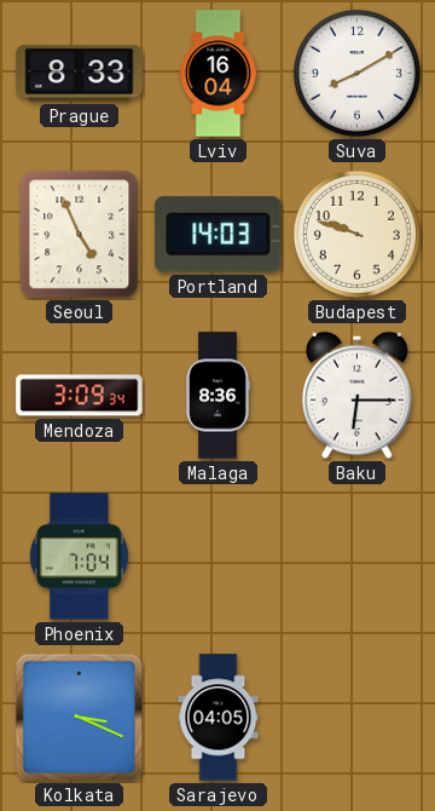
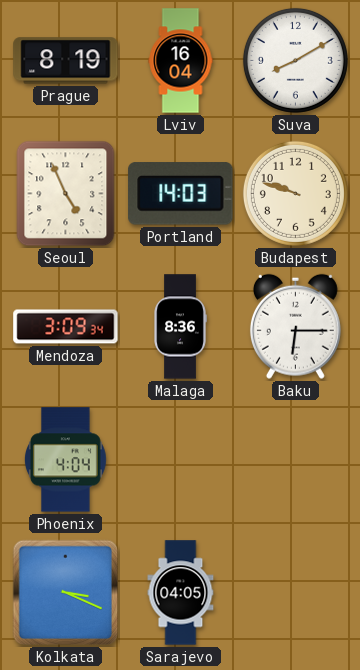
Prague: 8:33 -> 8:19 (66, 61)
Phoenix: 7:04 -> 4:04 (65, 460)
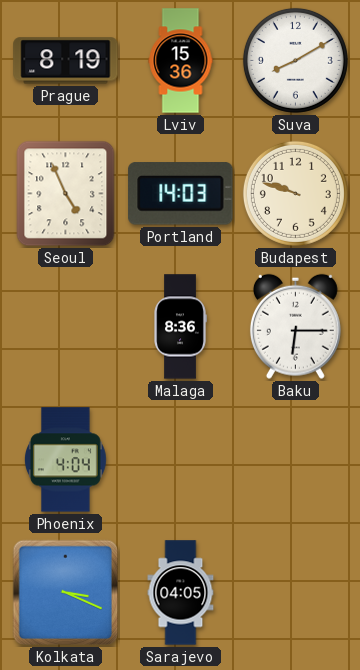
Lviv: 16:04 -> 15:36 (181, 61)
Mendoza: 3:09 -> none (66, 327)
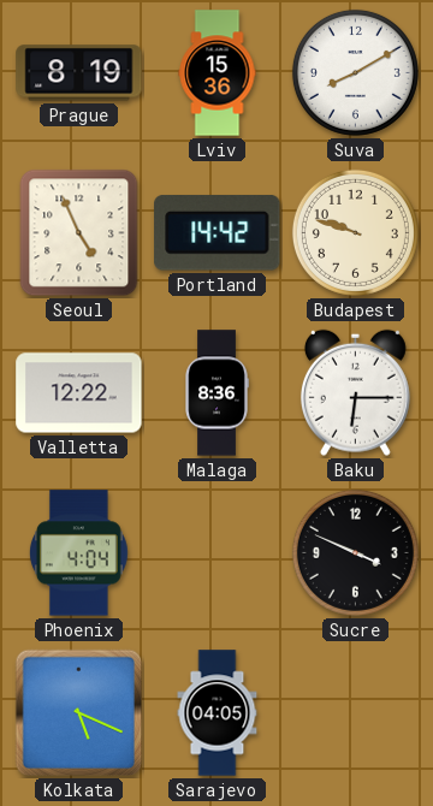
Portland: 14:03 -> 14:42 (218, 233)
Valletta: none -> 12:22 (79, 393)
Sucre: none -> 3:49 (355, 552)
Kolkata: 3:19 -> 5:19 (79, 713)
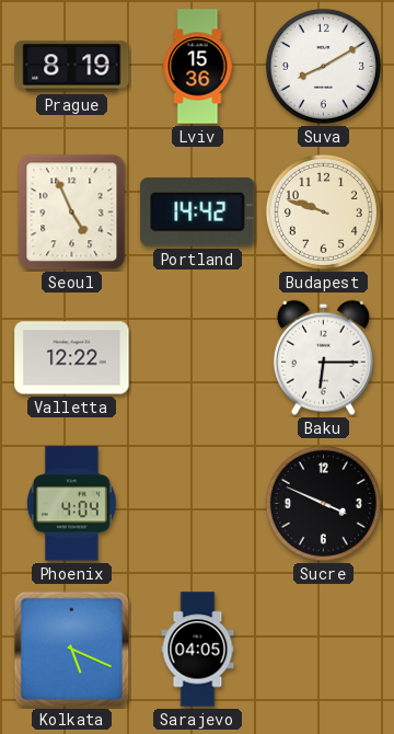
Malaga: 8:36 -> none (216, 393)
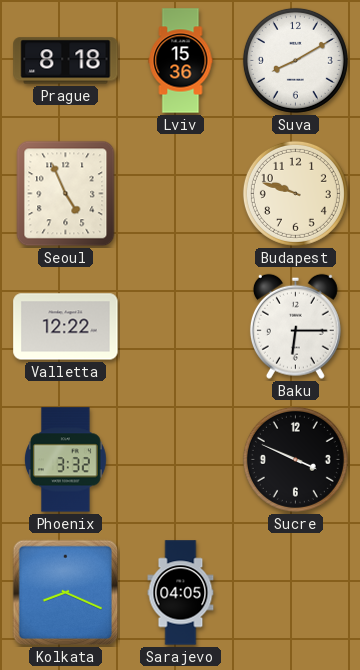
Prague: 8:19 -> 8:18 (66, 61)
Portland: 14:42 -> none (198, 213)
Phoenix: 4:04 -> 3:32 (65, 460)
Kolkata: 5:19 -> 8:19 (66, 593)
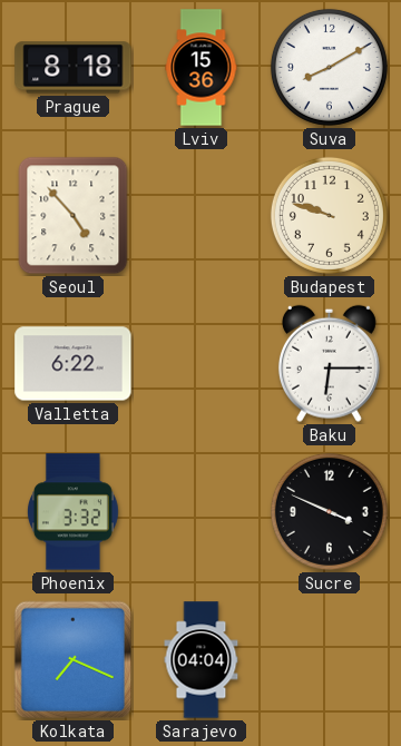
Seoul: 4:56 -> 4:53 (74, 216)
Valletta: 12:22 -> 6:22 (74, 364)
Kolkata: 8:19 -> 7:19 (74, 660)
Sarajevo: 04:05 -> 04:04 (202, 660)
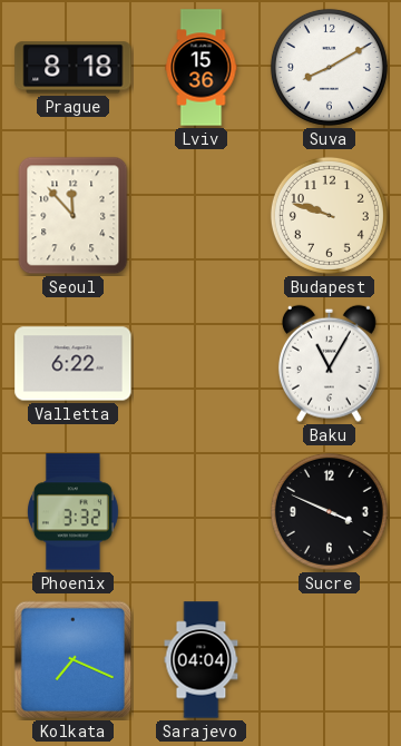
Seoul: 4:53 -> 11:53 (74, 216)
Baku: 6:15 -> 11:05 (329, 363)
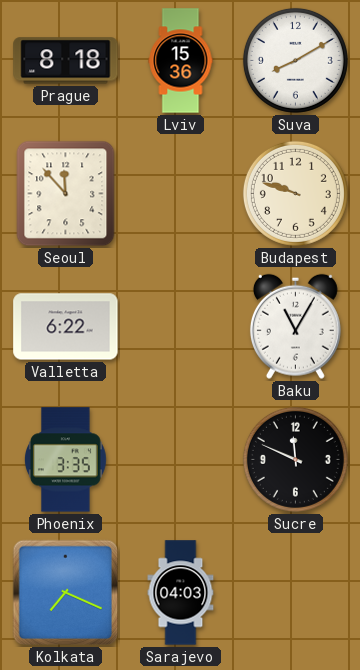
Phoenix: 3:32 -> 3:35 (65, 460)
Sucre: 3:49 -> 11:49 (295, 459)
Sarajevo: 04:04 -> 04:03 (181, 593)
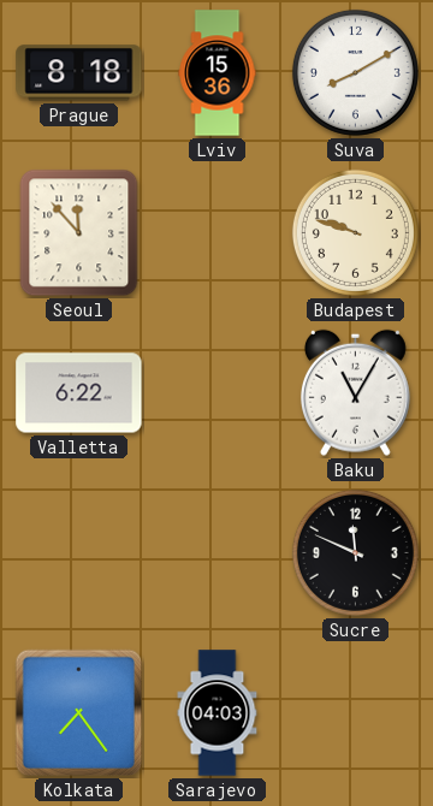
Phoenix: 3:35 -> none (65, 460)
Kolkata: 7:19 -> 7:24 (79, 713)
